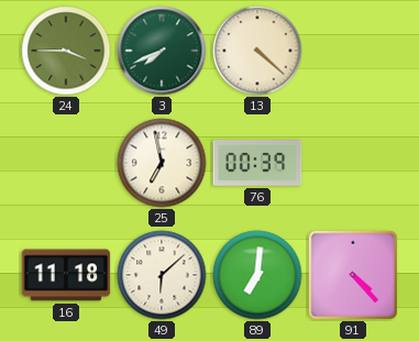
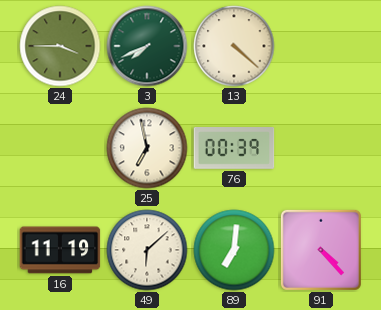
16: 11:18 -> 11:19 (60, 250)
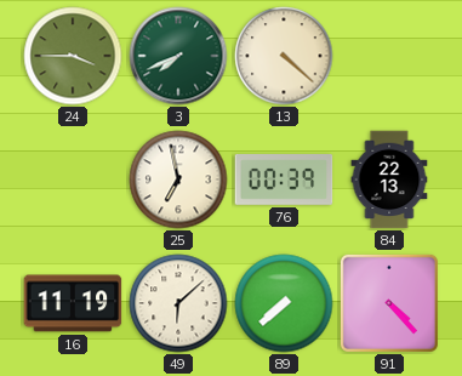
84: none -> 22:13 (389, 180)
89: 7:01 -> 7:38 (284, 303)
